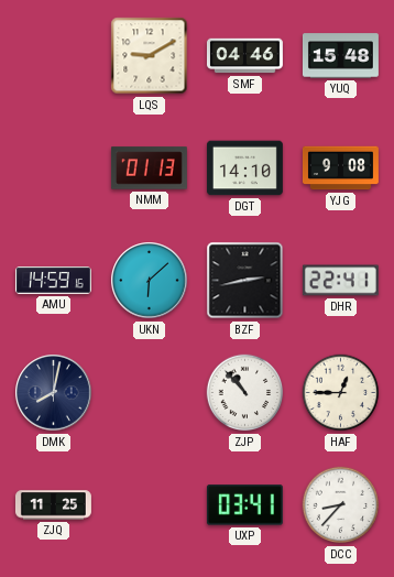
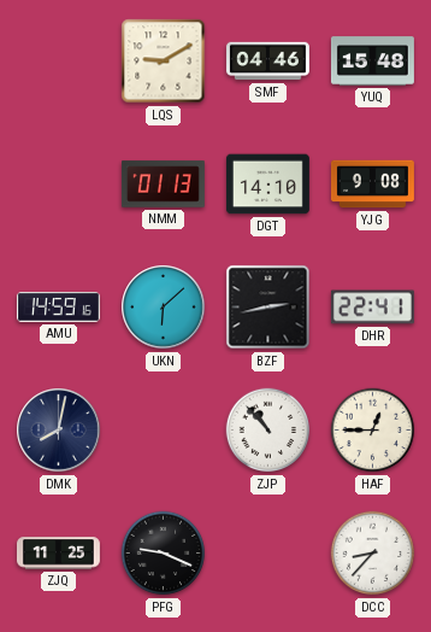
PFG: none -> 9:19 (164, 554)
UXP: 03:41 -> none (244, 505)
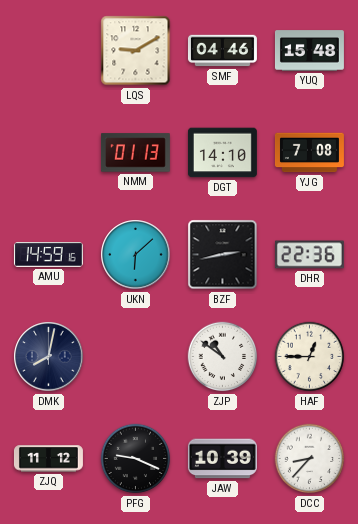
YJG: 9:08 -> 7:08 (309, 153)
DHR: 22:41 -> 22:36 (309, 255)
ZJP: 10:53 -> 10:51 (223, 357)
ZJQ: 11:25 -> 11:12 (48, 459)
JAW: none -> 10:39 (222, 459)
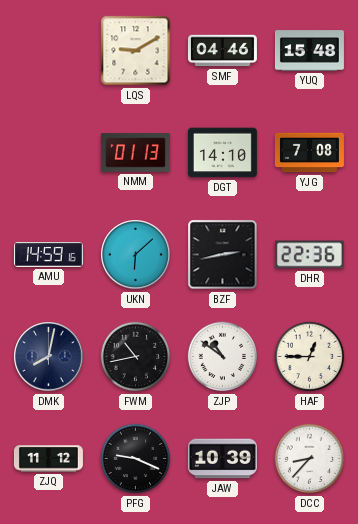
FWM: none -> 10:43 (136, 357)
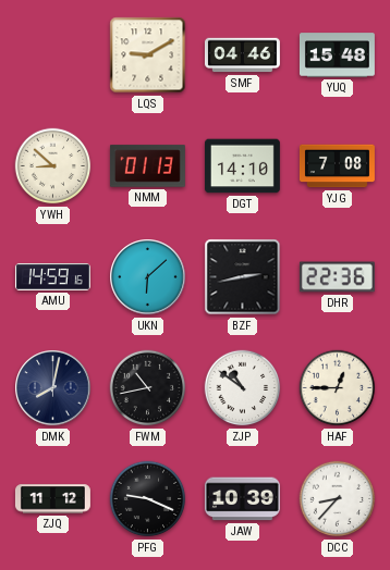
YWH: none -> 8:52 (53, 166)
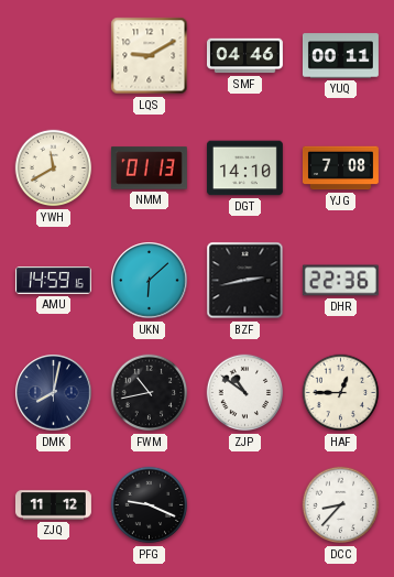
YUQ: 15:48 -> 00:11 (340, 56)
YWH: 8:52 -> 11:40 (54, 168)
JAW: 10:39 -> none (242, 499)
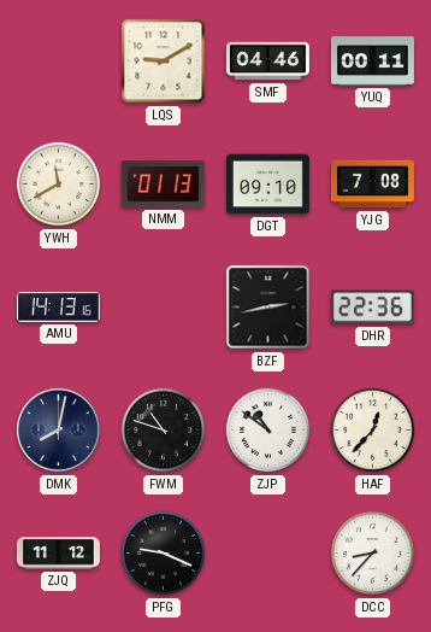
DGT: 14:10 -> 09:10 (267, 185)
AMU: 14:59 -> 14:13 (58, 308)
UKN: 6:08 -> none (150, 281)
FWM: 10:43 -> 10:48 (164, 431)
HAF: 12:45 -> 12:37 (373, 431)
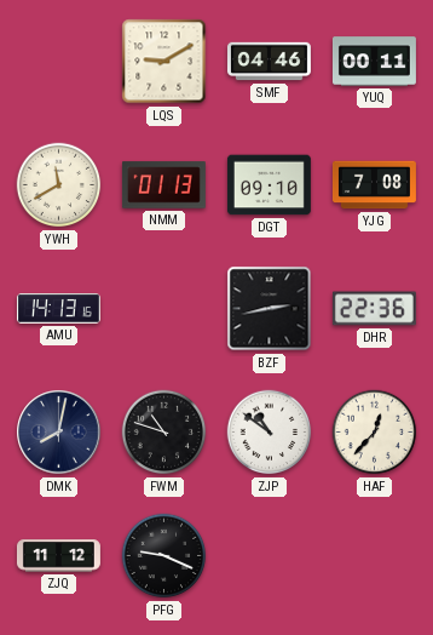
DCC: 8:37 -> none (373, 554)
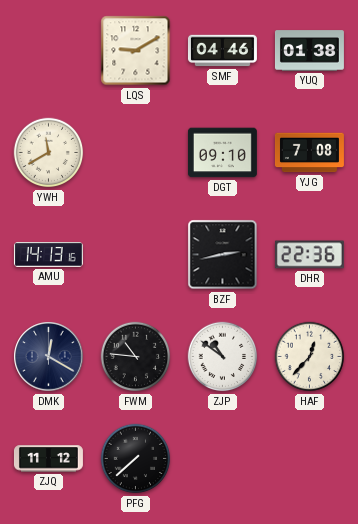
YUQ: 00:11 -> 01:38 (309, 51)
NMM: 01:13 -> none (163, 185)
DMK: 8:02 -> 12:20 (49, 357)
FWM: 10:48 -> 10:46 (136, 357)
PFG: 9:19 -> 7:38 (136, 459)
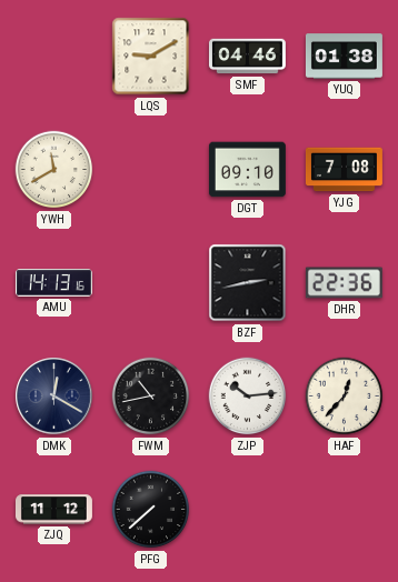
FWM: 10:46 -> 10:43 (151, 397)
ZJP: 10:51 -> 10:14 (248, 397)
